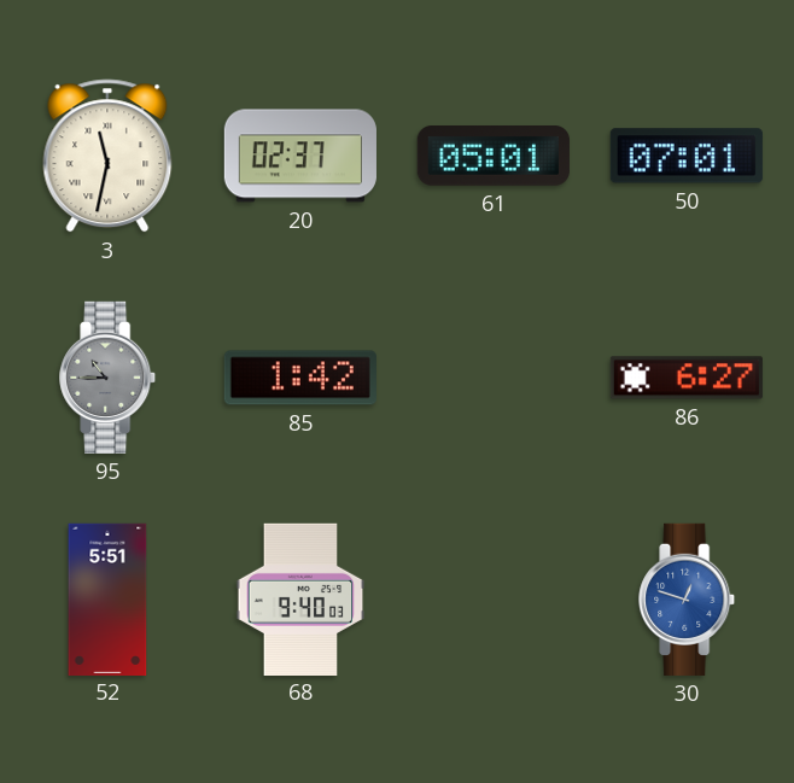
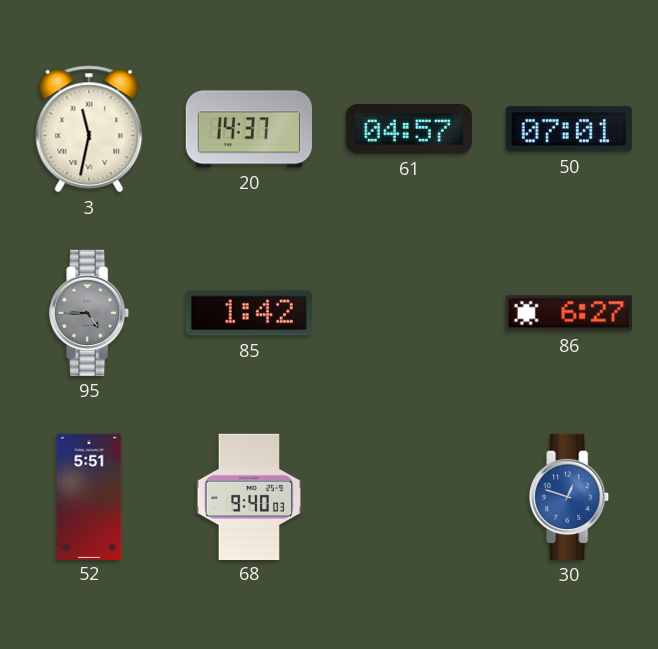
20: 02:37 -> 14:37 (249, 129)
61: 05:01 -> 04:57 (409, 129)
95: 10:45 -> 4:45 (90, 313)
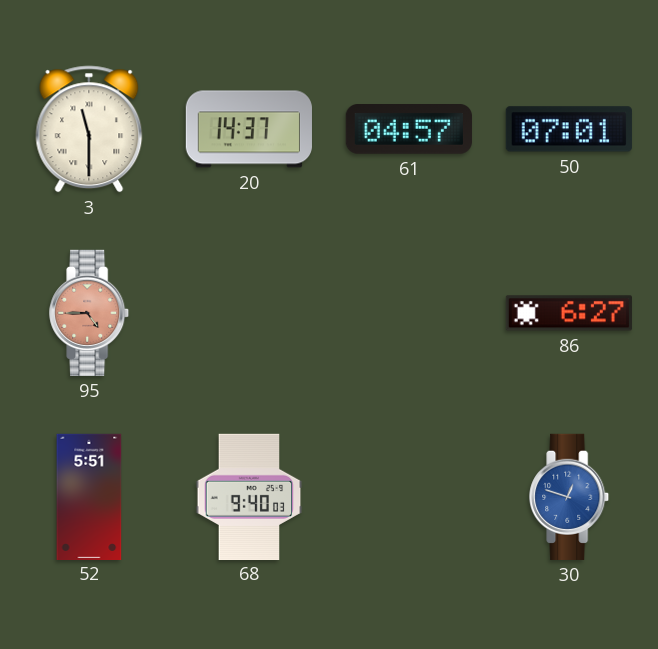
3: 11:32 -> 11:30 (89, 129)
95 dial: grey -> salmon (90, 313)
85: 1:42 -> none (249, 313)
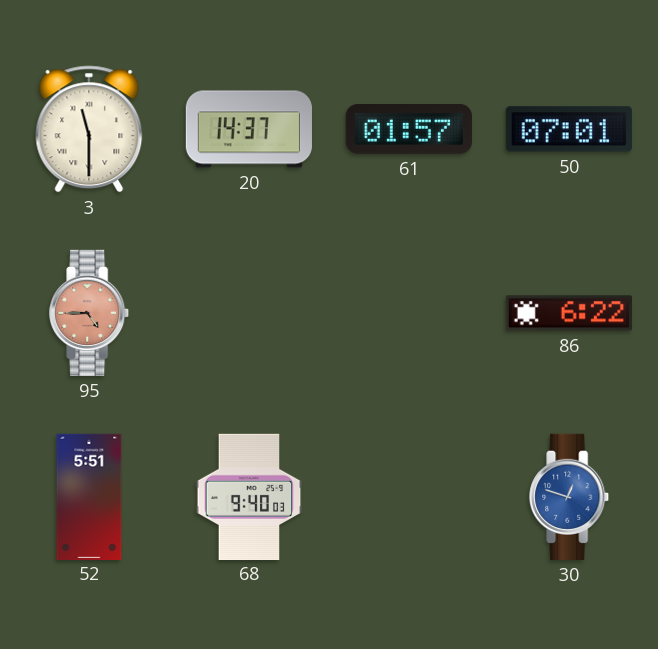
61: 04:57 -> 01:57 (409, 129)
86: 6:27 -> 6:22 (569, 313)
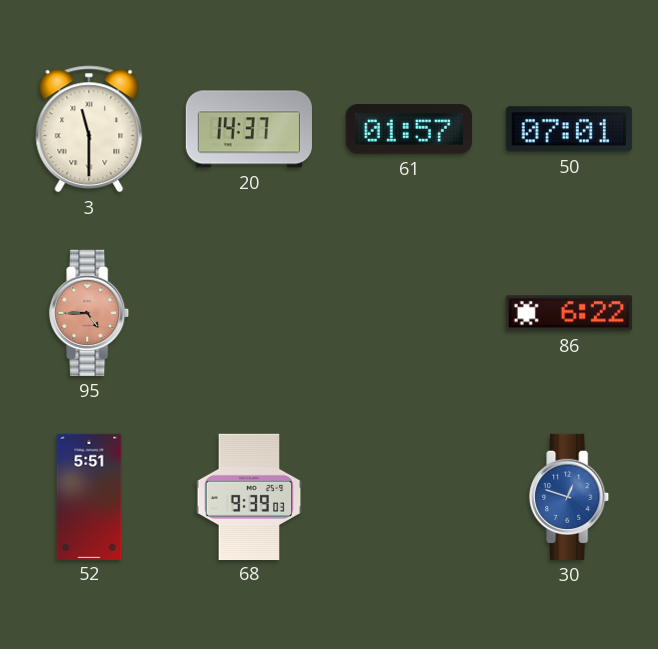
68: 9:40 -> 9:39 (249, 496)
